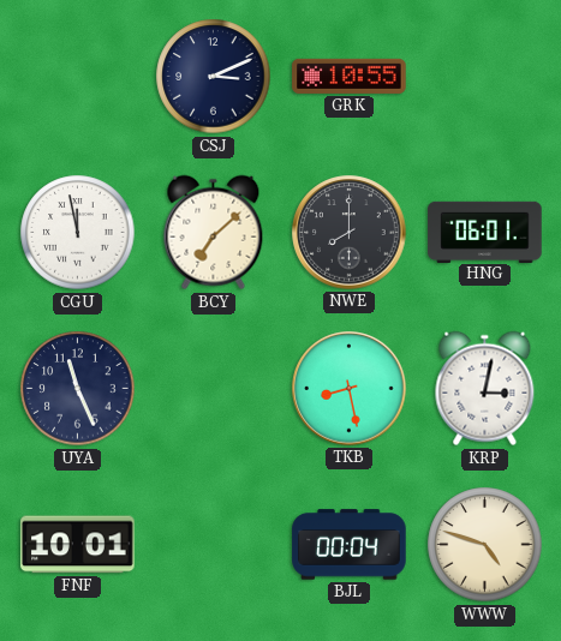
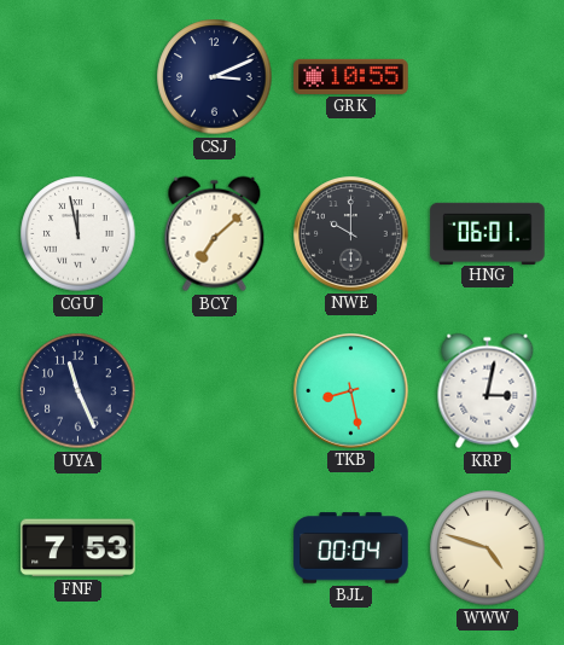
NWE: 8:00 -> 10:00 (351, 234)
FNF: 10:01 -> 7:53 (79, 548)
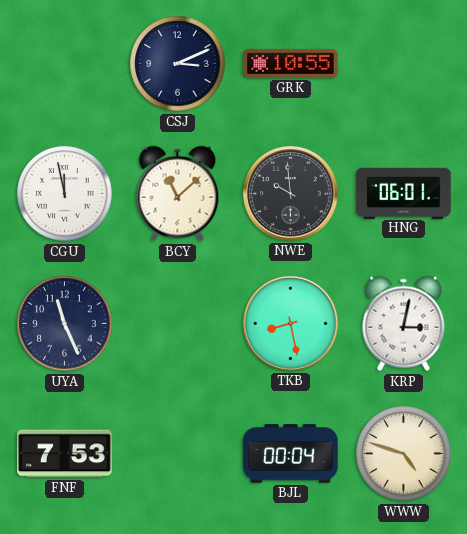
BCY: 7:08 -> 11:08 (178, 194)
NWE: 10:00 -> 9:59 (291, 194)
